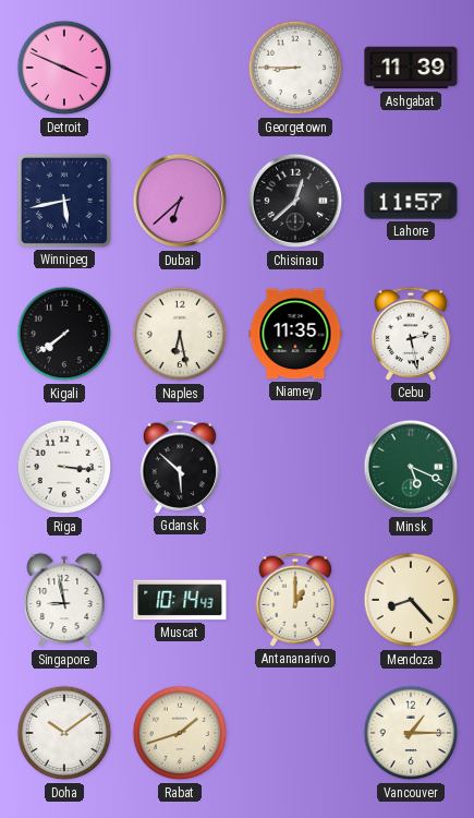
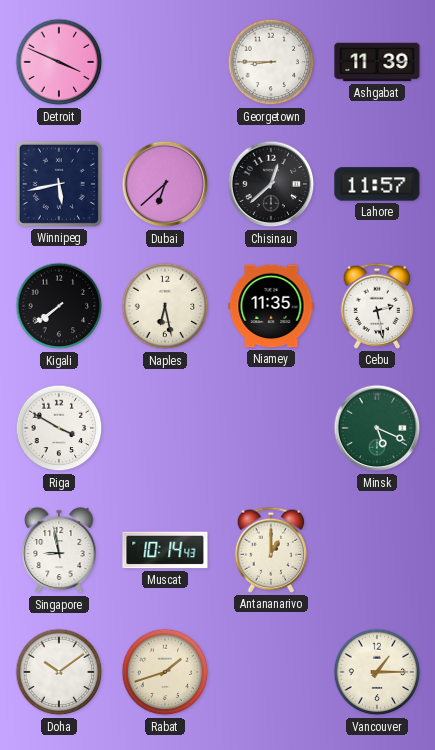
Riga: 3:16 -> 3:50 (59, 428)
Gdansk: 5:52 -> none (180, 467)
Mendoza: 8:23 -> none (411, 600)
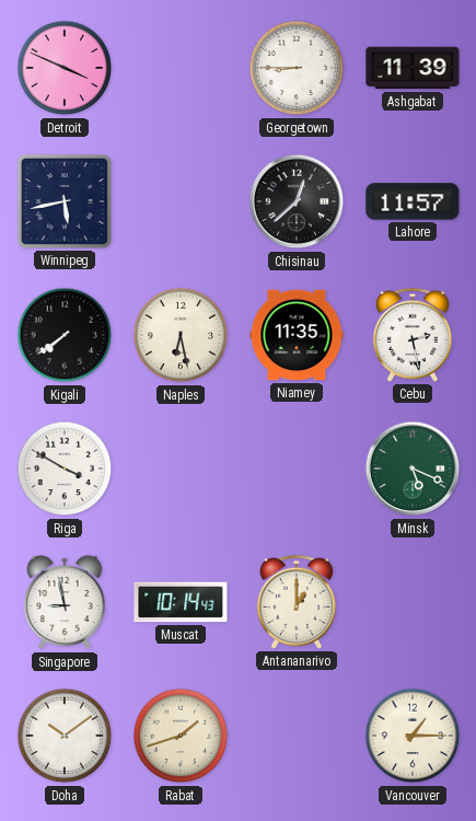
Dubai: 6:38 -> none (165, 184)
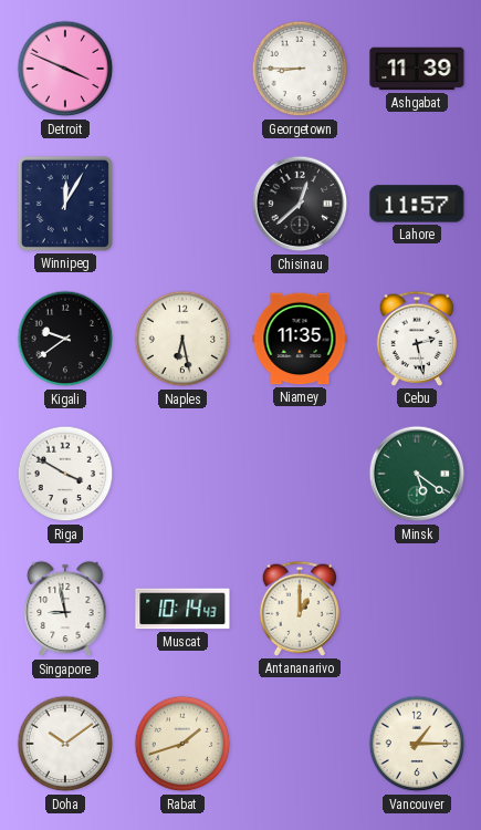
Winnipeg: 5:43 -> 12:05 (65, 204)
Kigali: 7:39 -> 9:39 (65, 339)
Minsk: 5:19 -> 5:21 (417, 474)
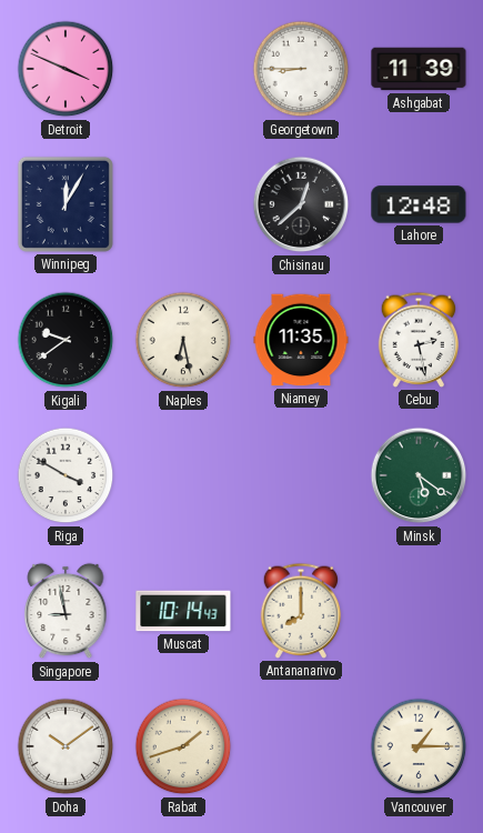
Lahore: 11:57 -> 12:48 (419, 204)
Antananarivo: 1:00 -> 8:00 (301, 611)
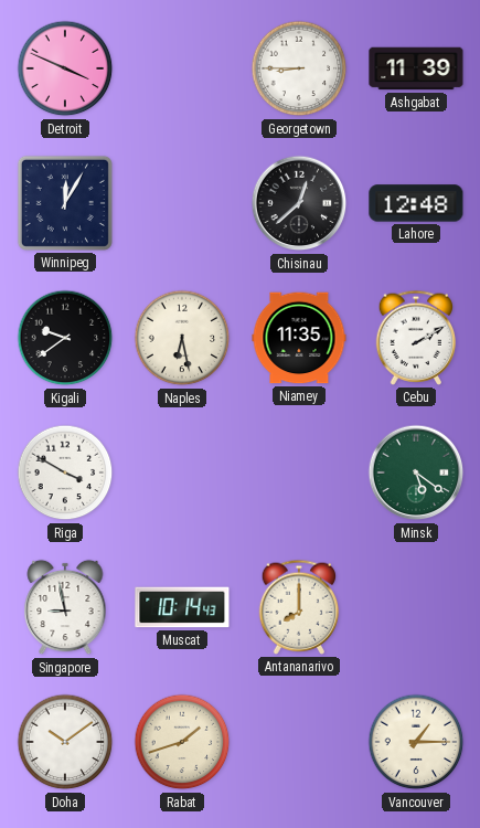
Cebu: 2:28 -> 2:10 (416, 338)
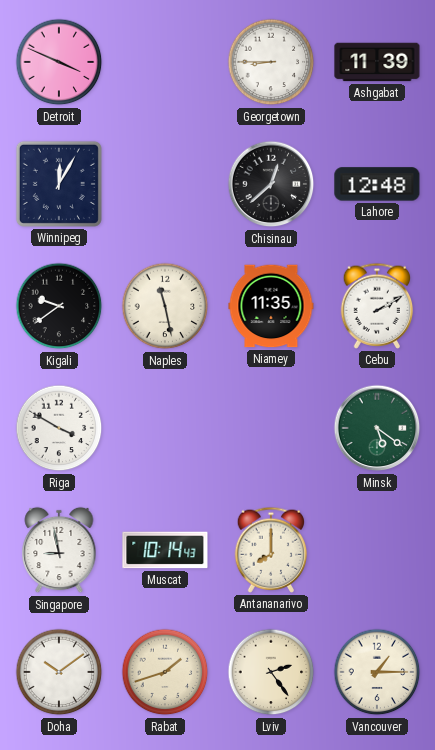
Naples: 6:28 -> 11:28 (165, 306)
Lviv: none -> 2:24 (271, 672)
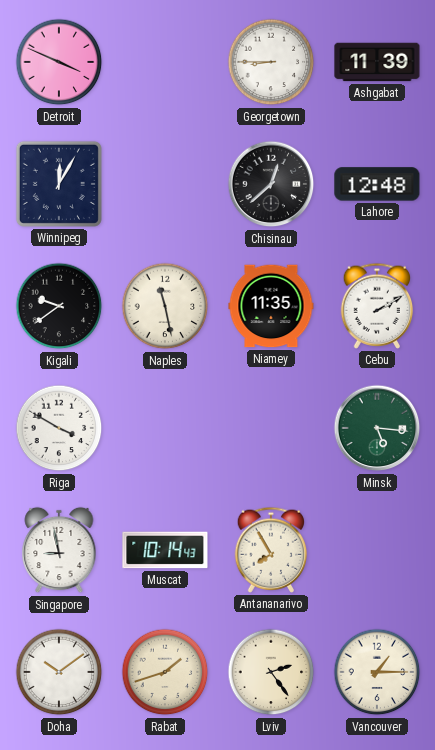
Minsk: 5:21 -> 5:16 (377, 428)
Antananarivo: 8:00 -> 7:55 (271, 550)
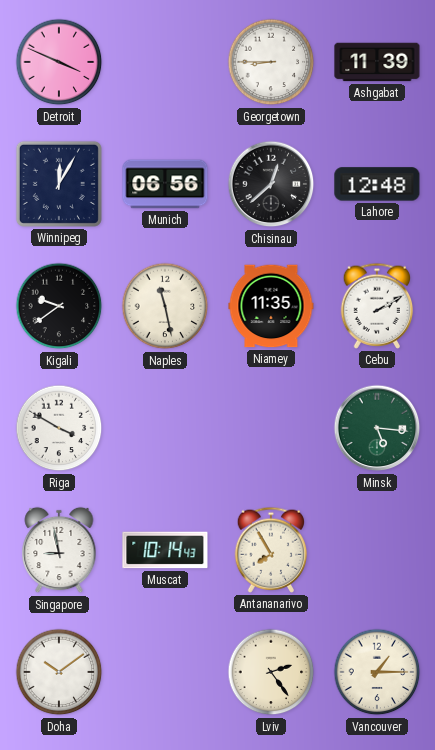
Munich: none -> 06:56 (165, 184)
Rabat: 1:42 -> none (165, 672)
